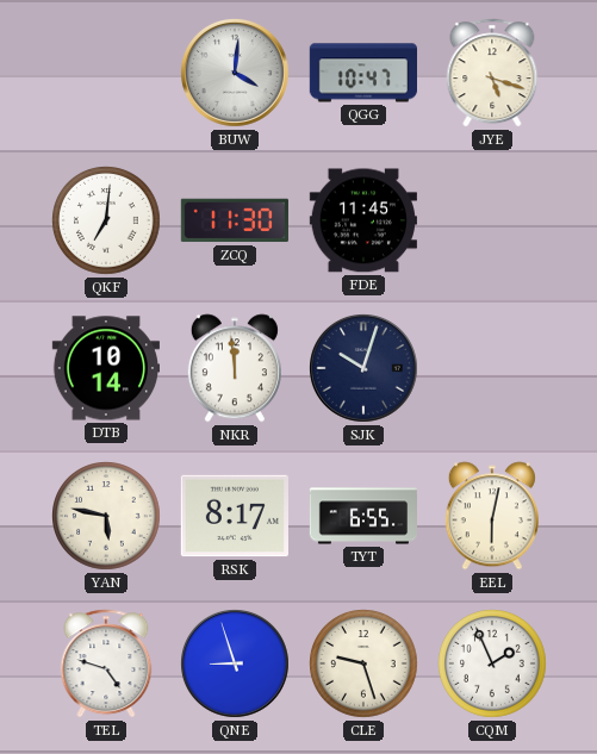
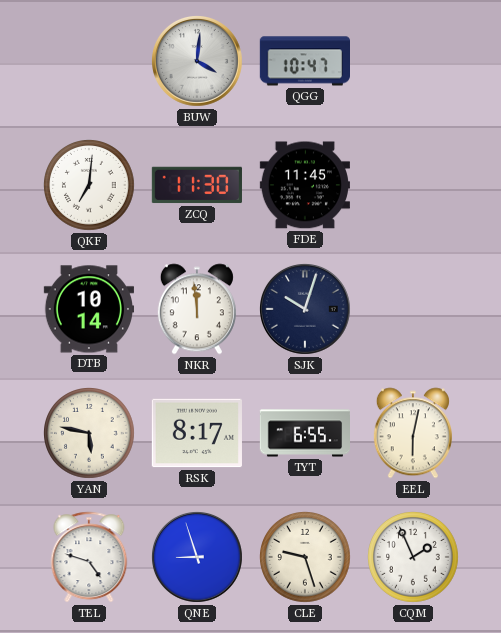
JYE: 5:18 -> none (492, 73)
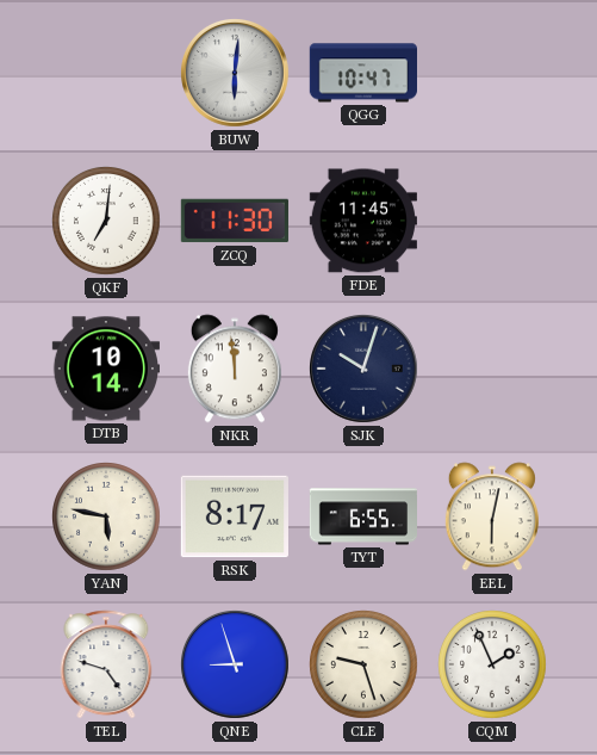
BUW: 4:01 -> 6:01 (236, 74)
